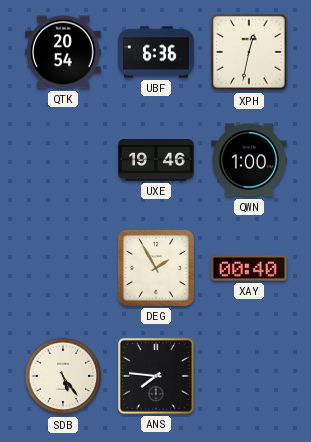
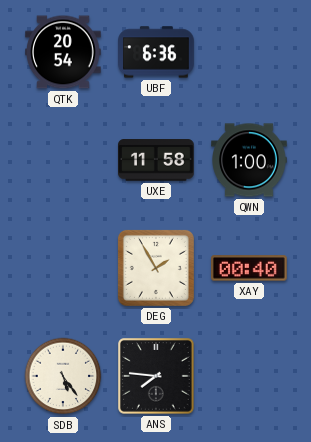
XPH: 12:32 -> none (249, 52)
UXE: 19:46 -> 11:58 (156, 160)
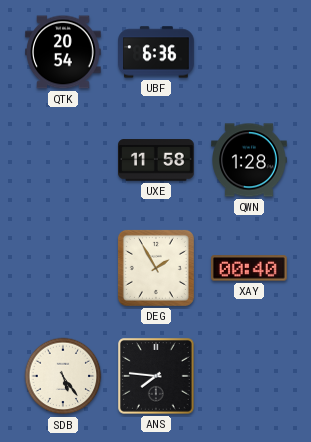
QWN: 1:00 -> 1:28 (249, 160)
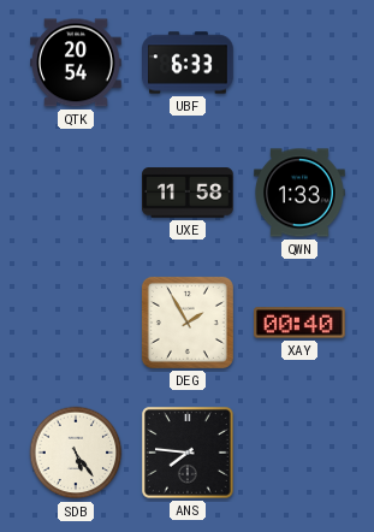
UBF: 6:36 -> 6:33 (188, 63)
QWN: 1:28 -> 1:33 (299, 193)
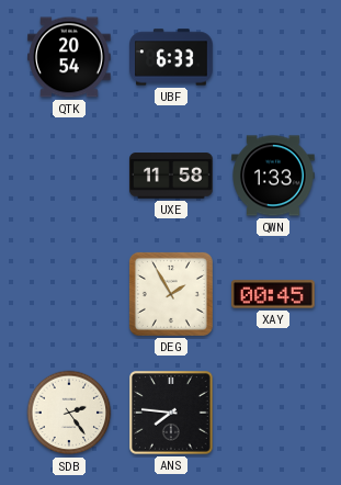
XAY: 00:40 -> 00:45 (274, 294)
SDB: 5:24 -> 2:24 (69, 413)
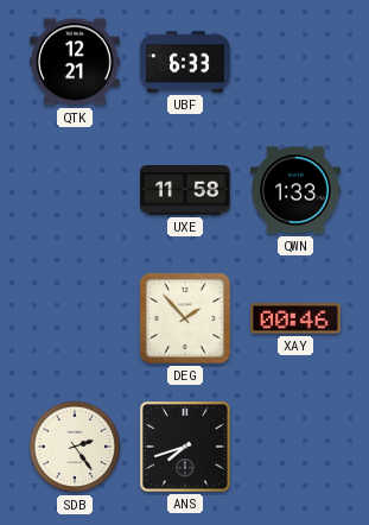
QTK: 20:54 -> 12:21 (75, 62)
DEG: 1:55 -> 1:53 (185, 318)
XAY: 00:45 -> 00:46 (297, 318)
ANS: 7:46 -> 7:42 (186, 448)
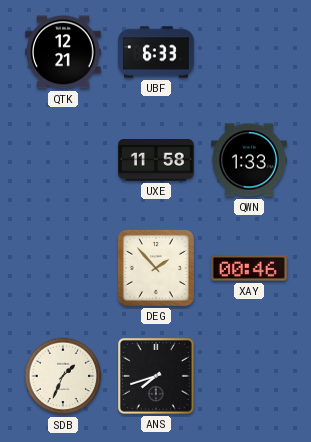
SDB: 2:24 -> 1:34 (63, 376)
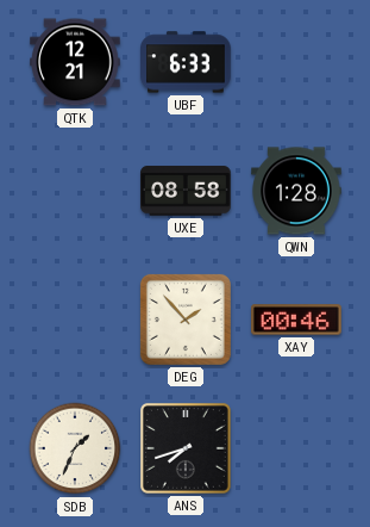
UXE: 11:58 -> 08:58 (186, 191)
QWN: 1:33 -> 1:28 (296, 191)
